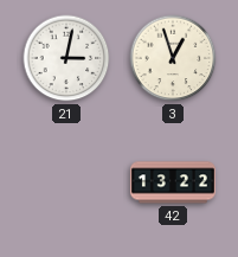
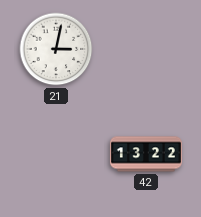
3: 12:57 -> none (173, 58)
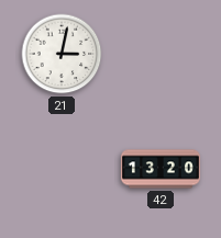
42: 13:22 -> 13:20 (161, 169)
